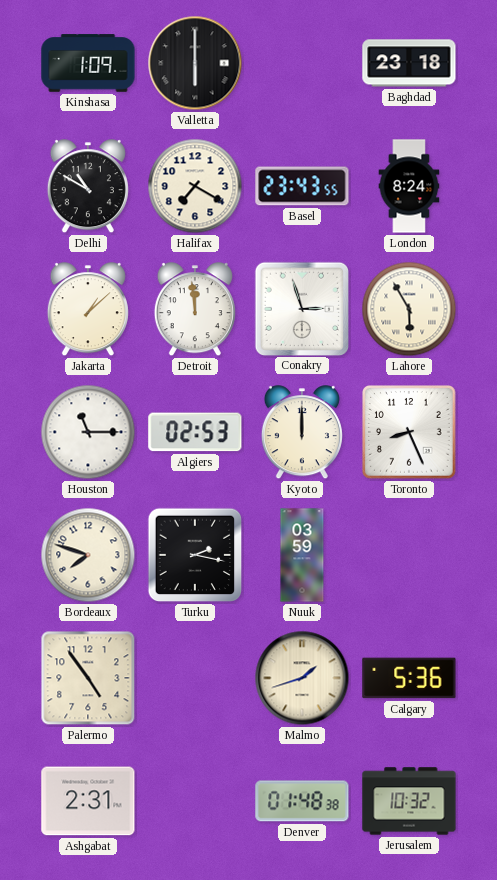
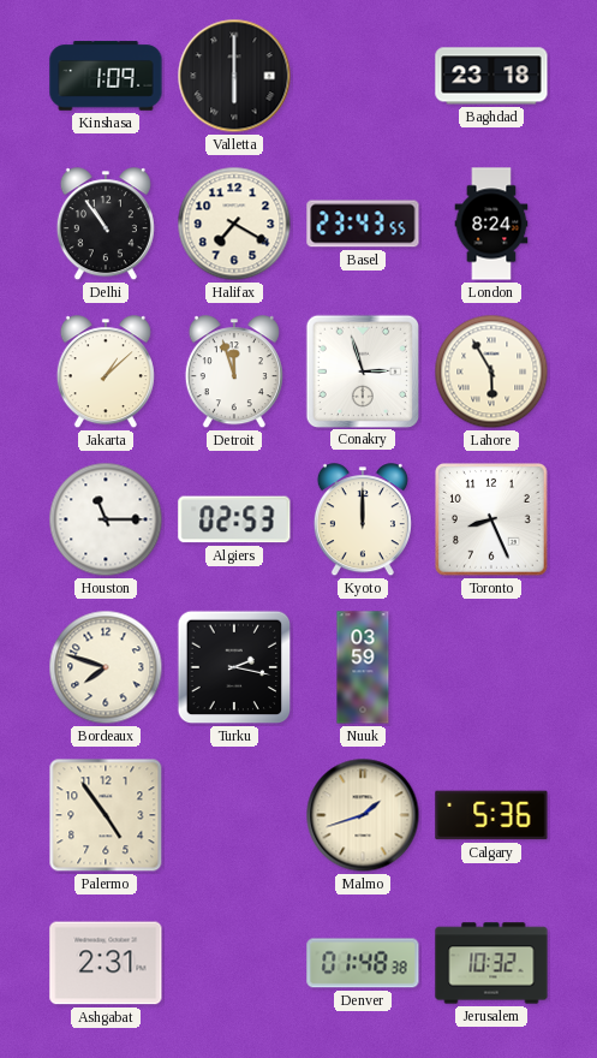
Delhi: 10:50 -> 10:54 (106, 225)
Detroit: 11:59 -> 11:57 (234, 373)
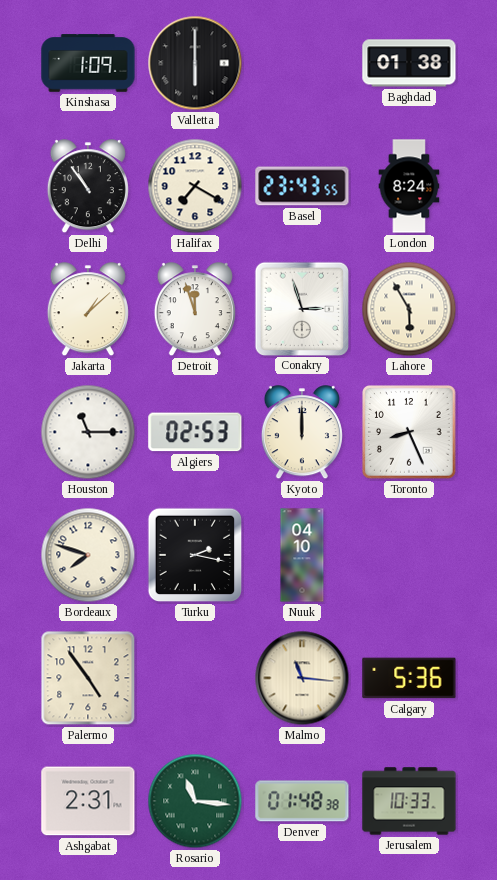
Baghdad: 23:18 -> 01:38 (409, 63)
Nuuk: 03:59 -> 04:10 (302, 555)
Malmo: 1:42 -> 11:16 (302, 678)
Rosario: none -> 11:16 (195, 801)
Jerusalem: 10:32 -> 10:33 (409, 801)
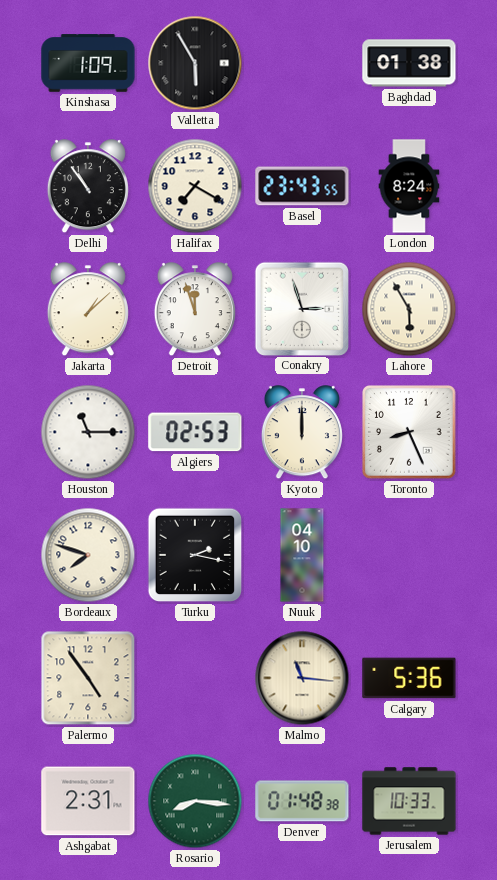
Valletta: 6:00 -> 5:55 (195, 63)
Rosario: 11:16 -> 8:16 (195, 801)
